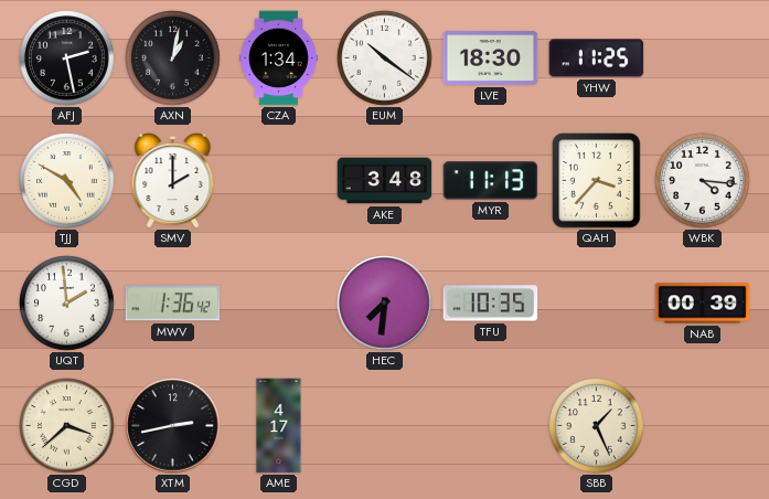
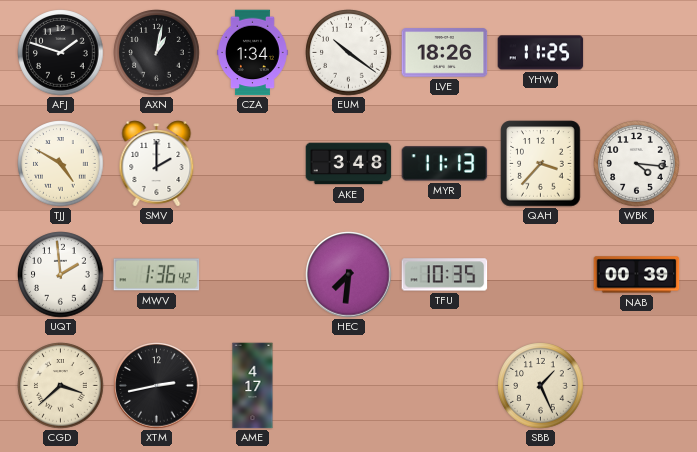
AFJ: 2:28 -> 1:48 (61, 53)
LVE: 18:30 -> 18:26 (445, 53)
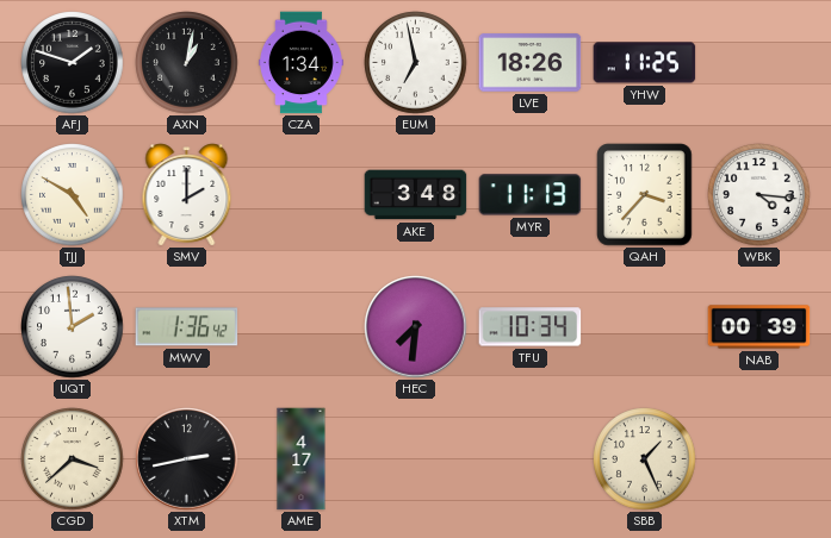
EUM: 10:21 -> 6:58 (416, 63)
TFU: 10:35 -> 10:34 (531, 327)
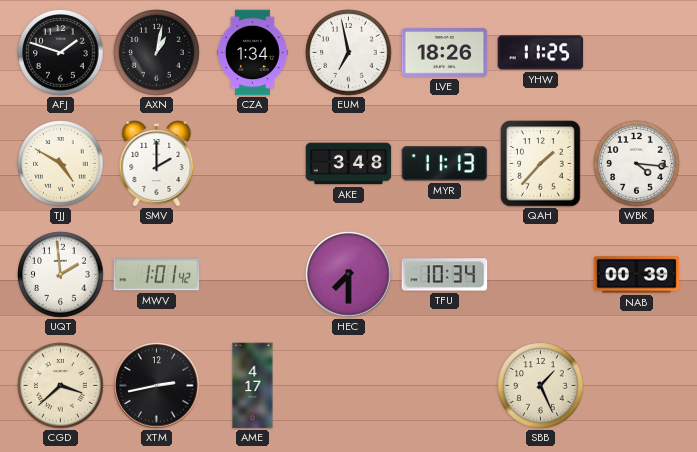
QAH: 3:37 -> 1:37 (541, 164)
MWV: 1:36 -> 1:01 (157, 275)
HEC: 7:31 -> 7:30 (349, 275)
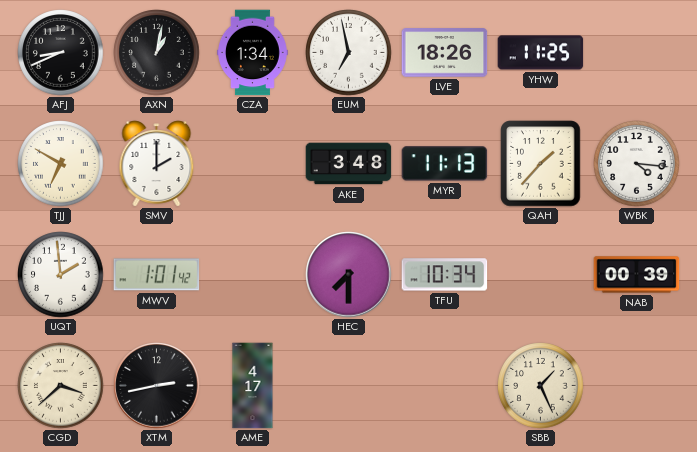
AFJ: 1:48 -> 8:41 (61, 53)
TJJ: 4:50 -> 6:50 (61, 164)
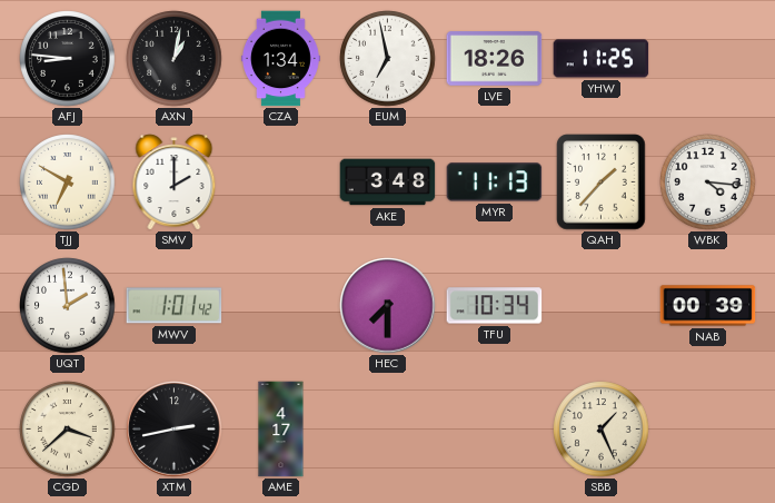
AFJ: 8:41 -> 8:46 (68, 59)
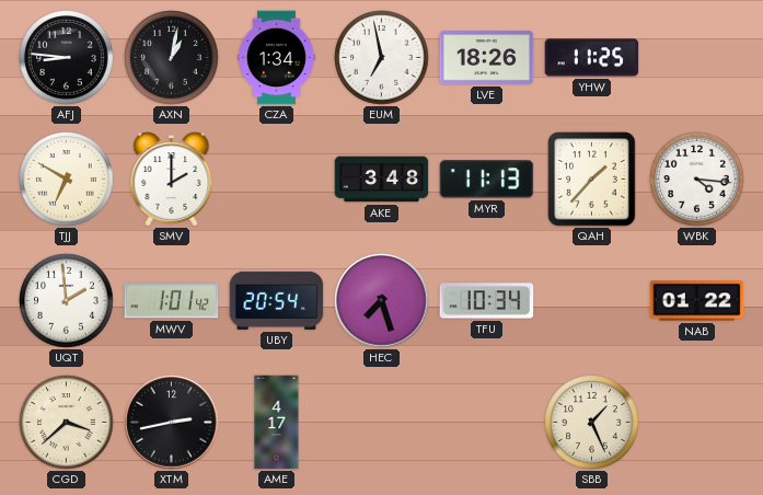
UBY: none -> 20:54 (277, 300)
HEC: 7:30 -> 7:27 (382, 301)
NAB: 00:39 -> 01:22 (697, 301)
